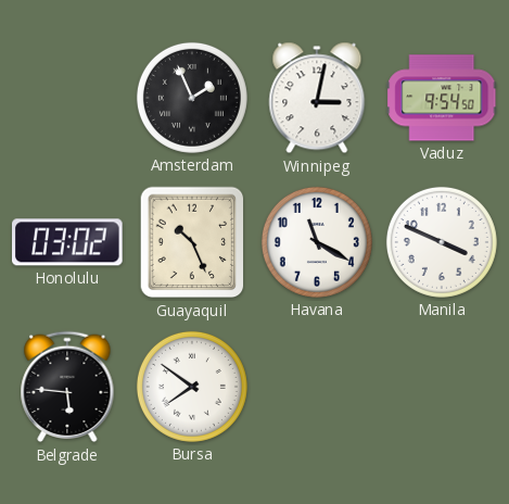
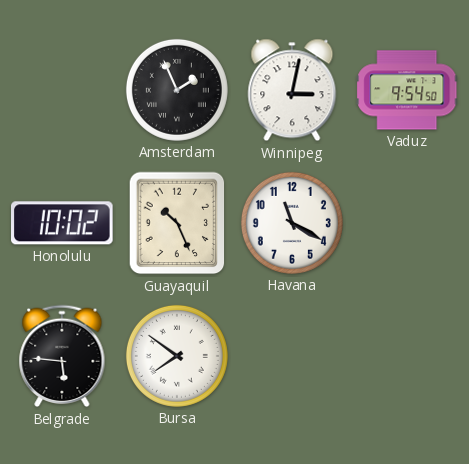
Honolulu: 03:02 -> 10:02 (62, 223)
Manila: 3:49 -> none (442, 242)
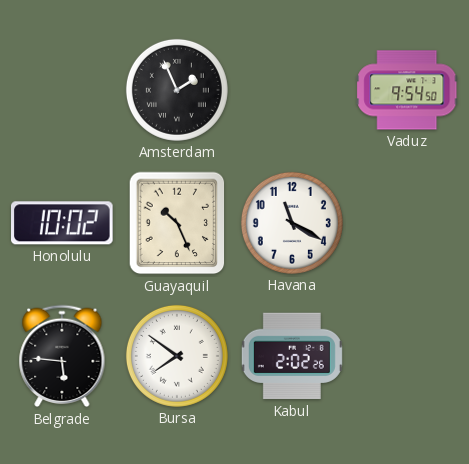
Winnipeg: 3:02 -> none (292, 90)
Kabul: none -> 2:02 (292, 356)
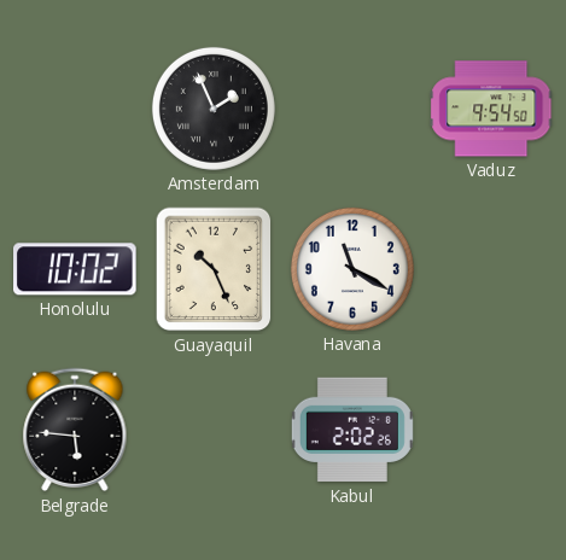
Bursa: 7:51 -> none (177, 356)
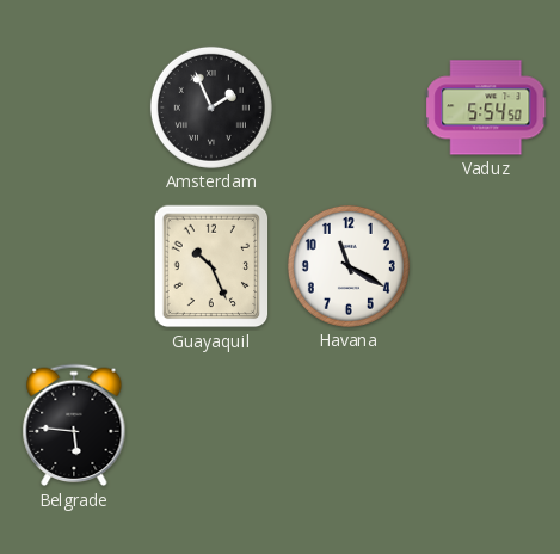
Vaduz: 9:54 -> 5:54 (486, 107)
Honolulu: 10:02 -> none (75, 269)
Kabul: 2:02 -> none (352, 430)
